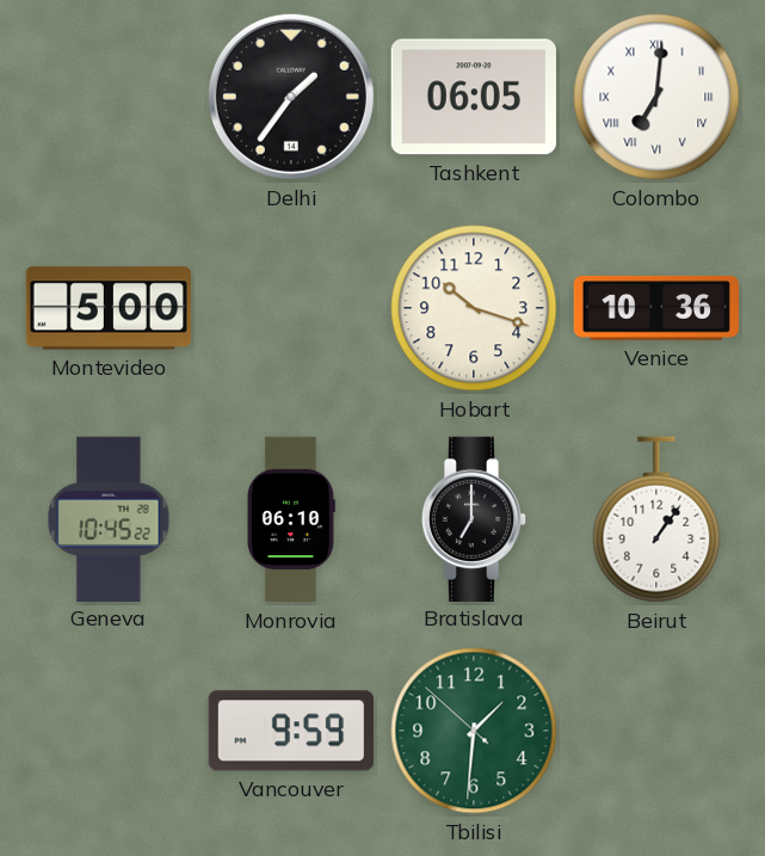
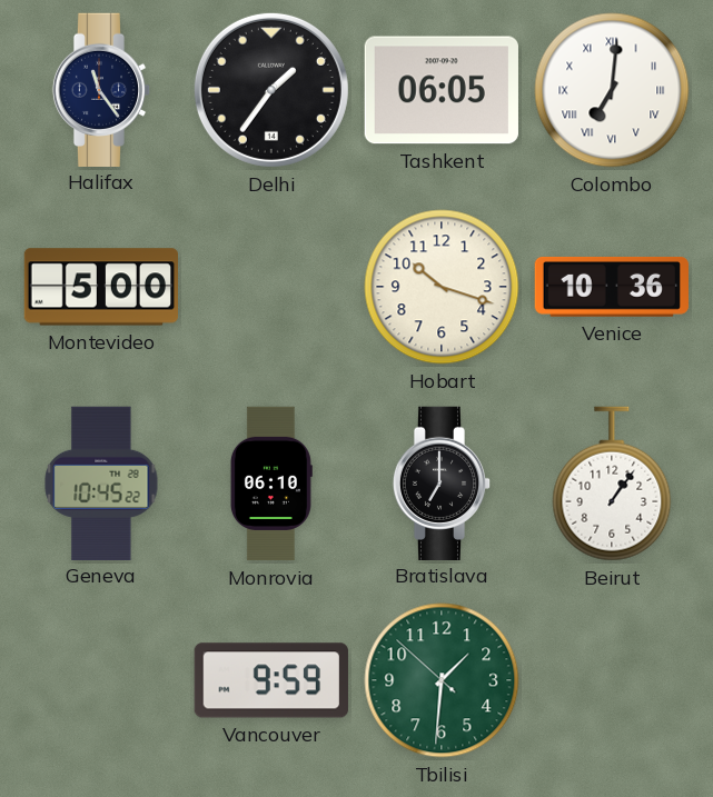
Halifax: none -> 11:24 (101, 89)
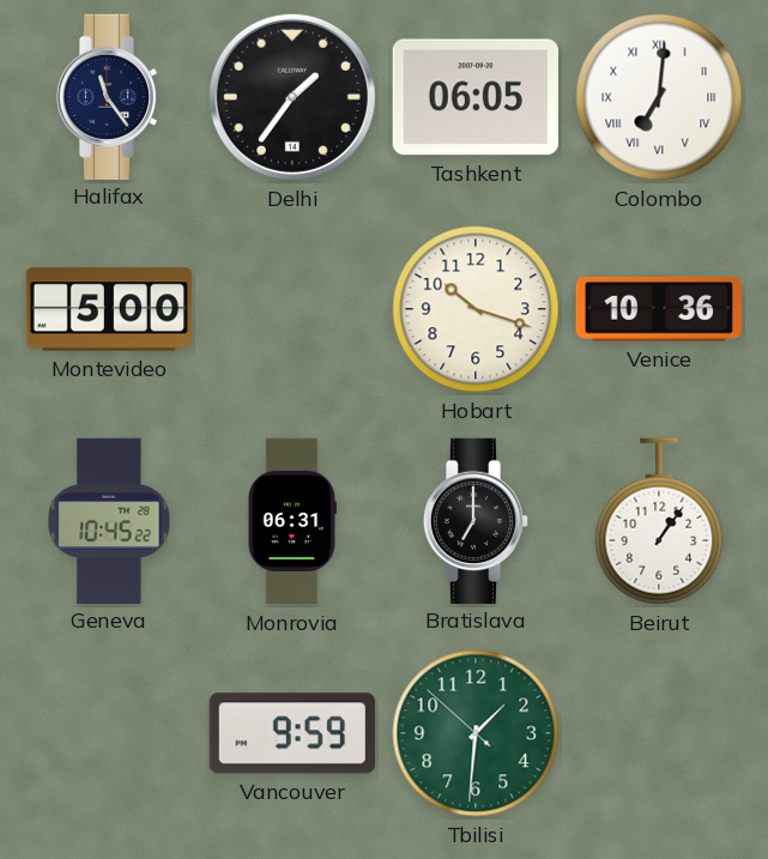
Monrovia: 06:10 -> 06:31 (292, 521)
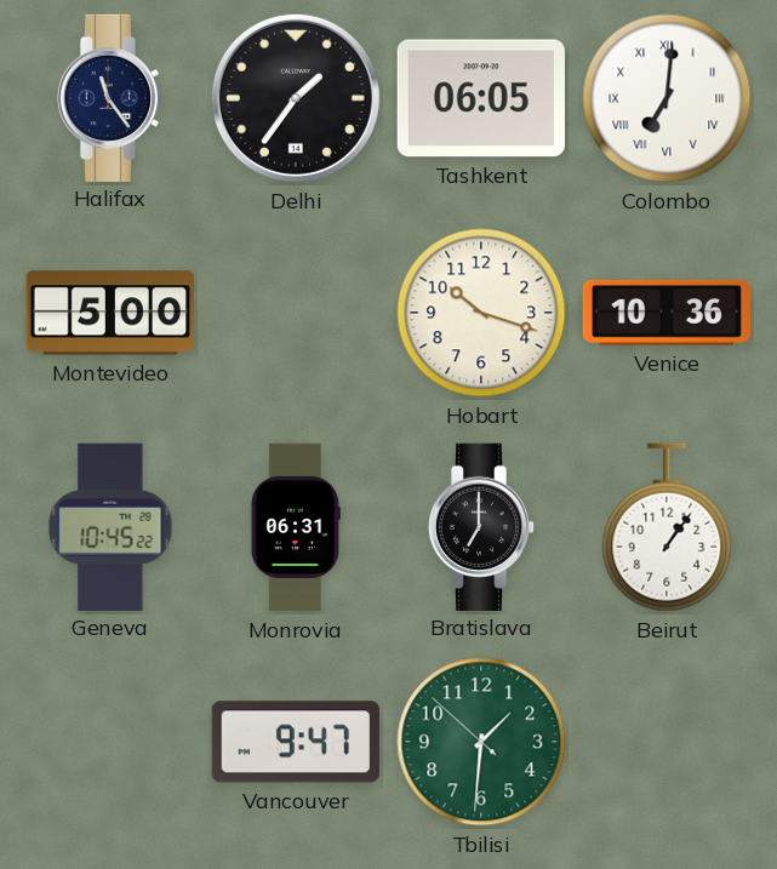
Vancouver: 9:59 -> 9:47 (296, 742)
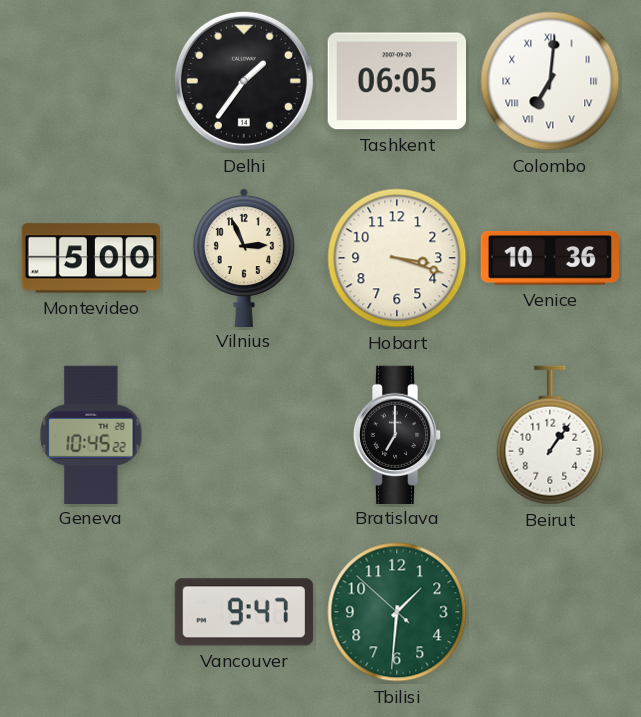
Halifax: 11:24 -> none (110, 97)
Vilnius: none -> 2:56 (244, 257)
Hobart: 10:18 -> 3:18 (397, 258)
Monrovia: 06:31 -> none (296, 527)
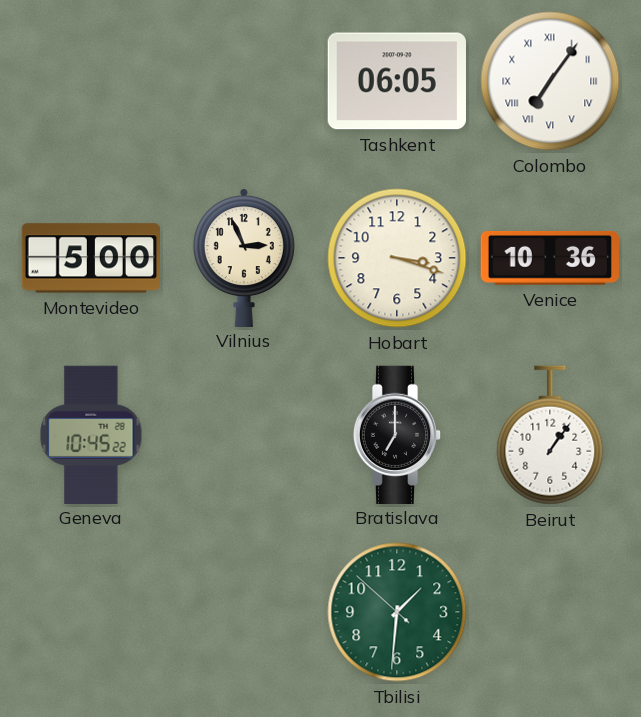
Delhi: 1:36 -> none (244, 81)
Colombo: 7:01 -> 7:06 (550, 81)
Vancouver: 9:47 -> none (244, 612)
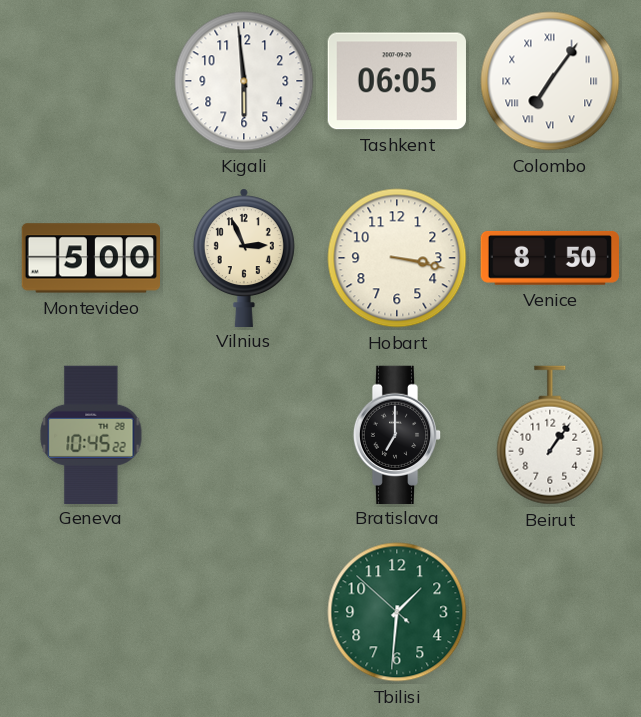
Kigali: none -> 5:59 (244, 81)
Hobart: 3:18 -> 3:17 (397, 258)
Venice: 10:36 -> 8:50 (549, 258)
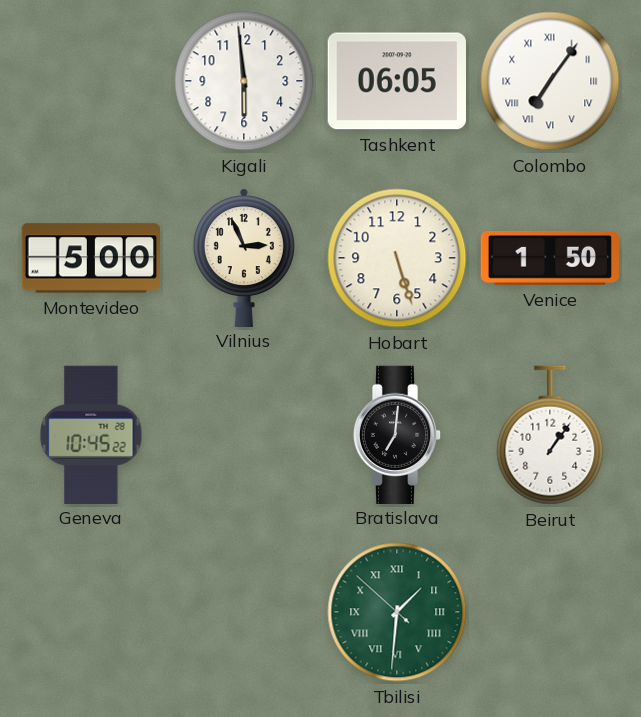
Hobart: 3:17 -> 5:27 (397, 258)
Venice: 8:50 -> 1:50 (549, 258)
Bratislava: 7:00 -> 7:01 (397, 434)
Tbilisi numerals: Arabic -> Roman (397, 612)
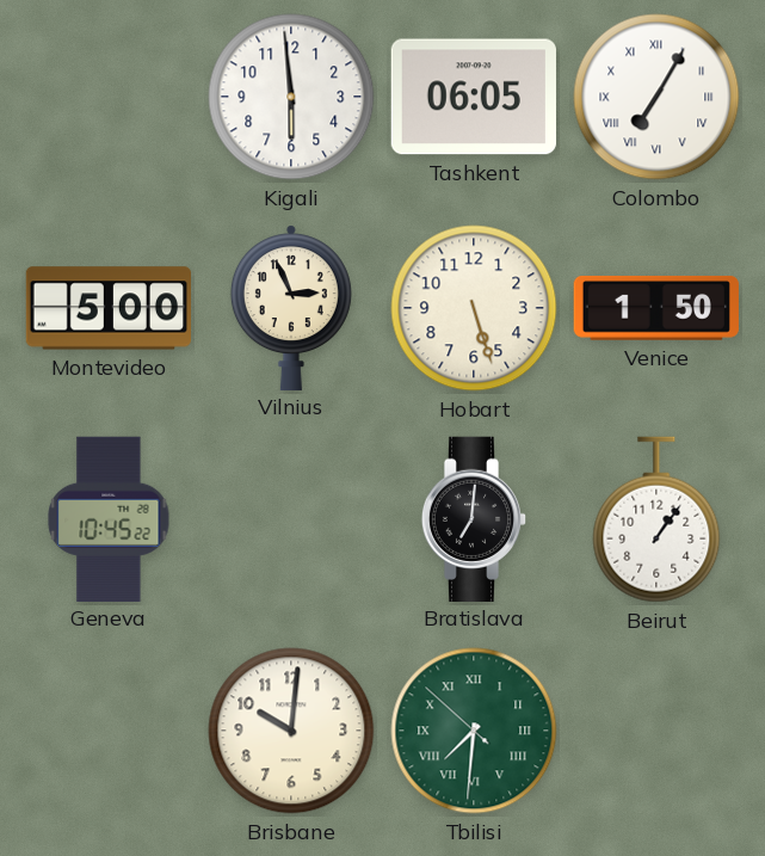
Colombo: 7:06 -> 7:05 (656, 97)
Brisbane: none -> 10:01 (291, 731)
Tbilisi: 1:30 -> 7:30 (474, 731)
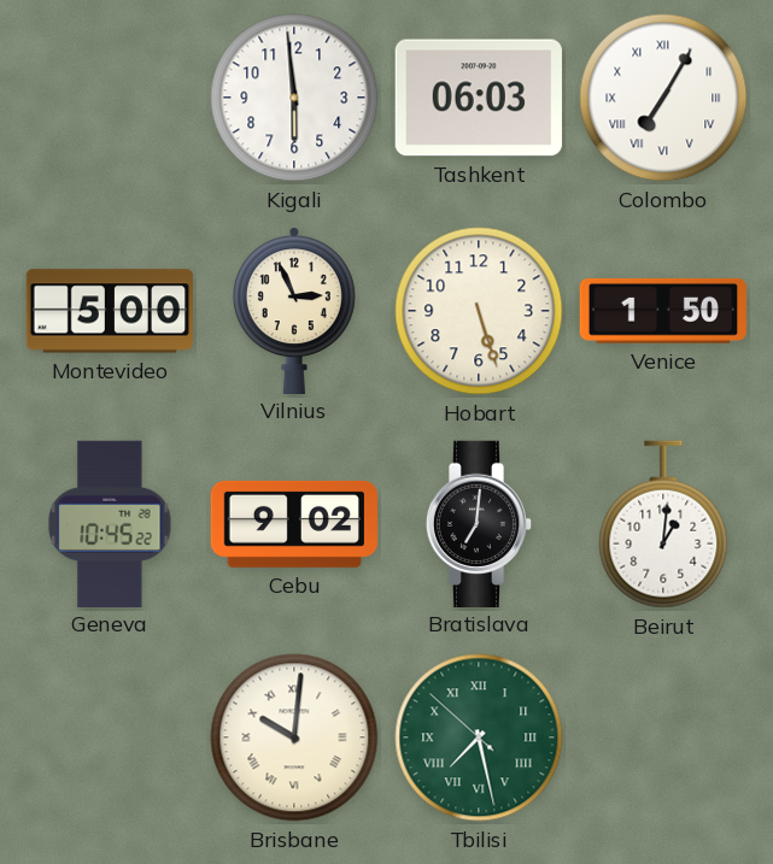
Tashkent: 06:05 -> 06:03 (479, 98)
Cebu: none -> 9:02 (294, 524)
Beirut: 1:06 -> 1:01 (663, 524)
Brisbane numerals: Arabic -> Roman (294, 737)
Tbilisi: 7:30 -> 7:27 (479, 737)
